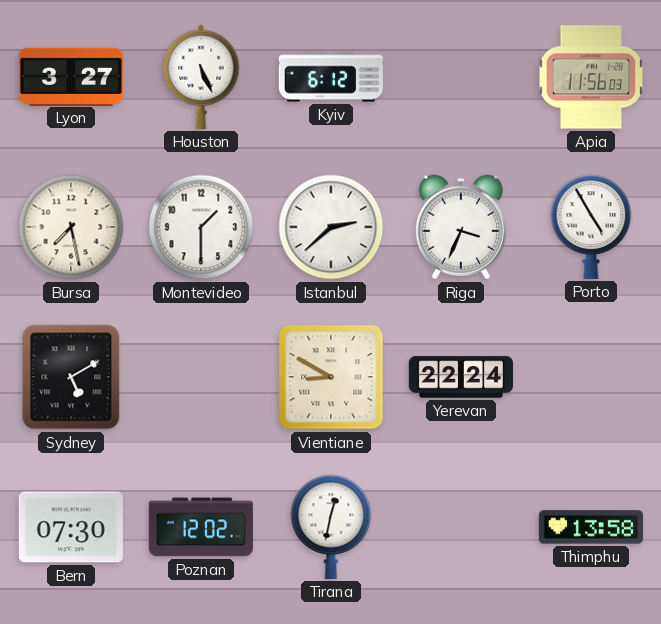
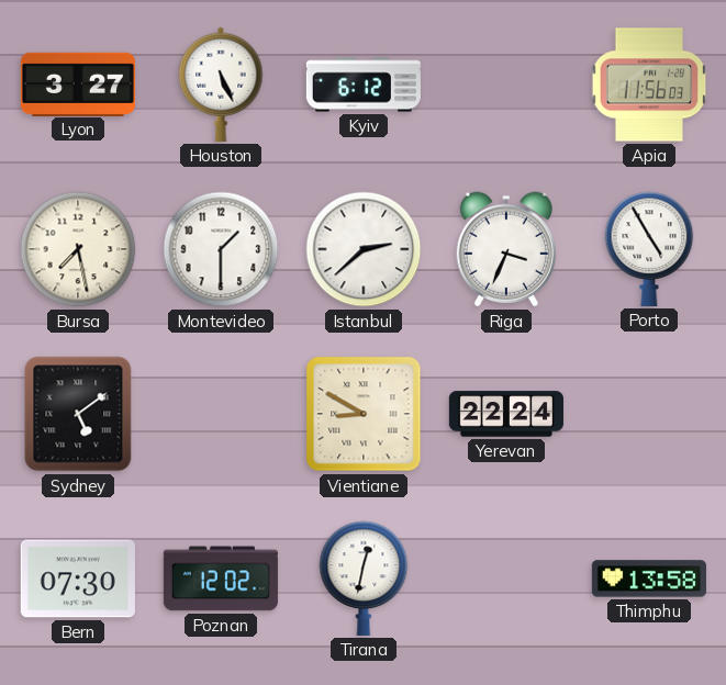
Sydney: 5:10 -> 5:09 (78, 414)
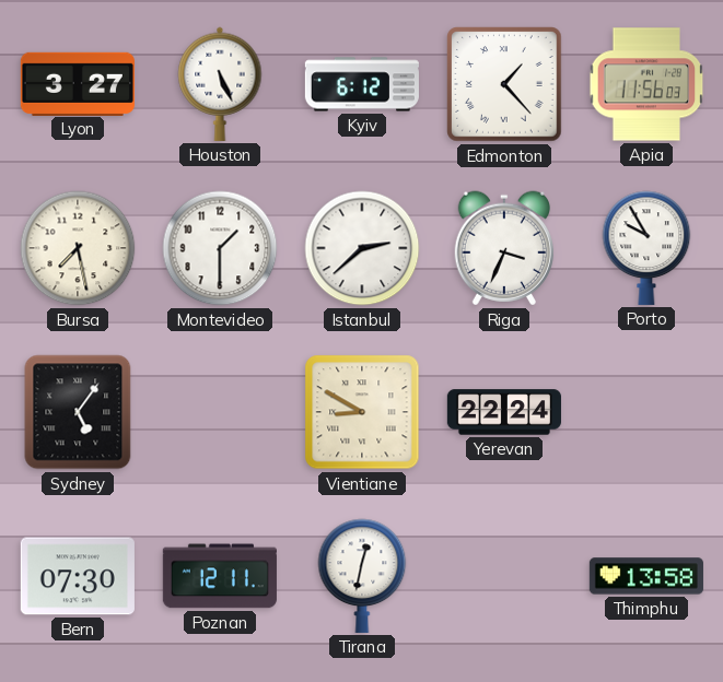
Edmonton: none -> 1:23 (504, 84)
Porto: 4:55 -> 9:55 (646, 248)
Sydney: 5:09 -> 5:06 (78, 412)
Poznan: 12:02 -> 12:11 (220, 576)
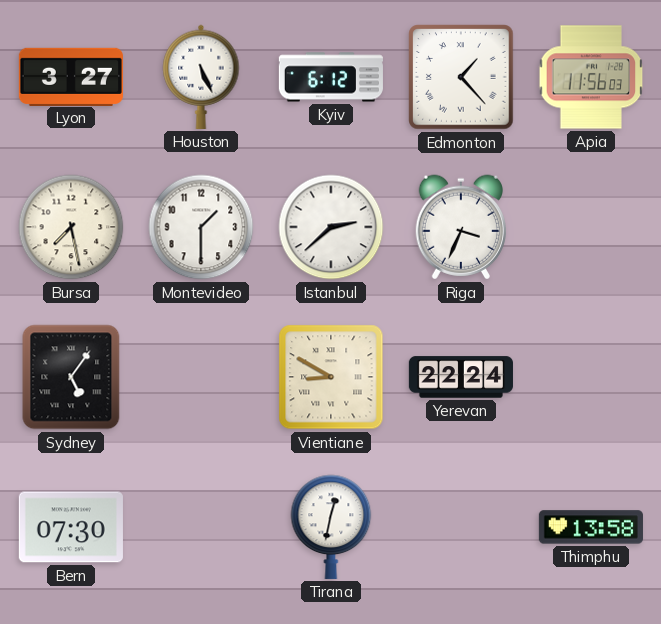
Porto: 9:55 -> none (646, 248)
Poznan: 12:11 -> none (220, 576)
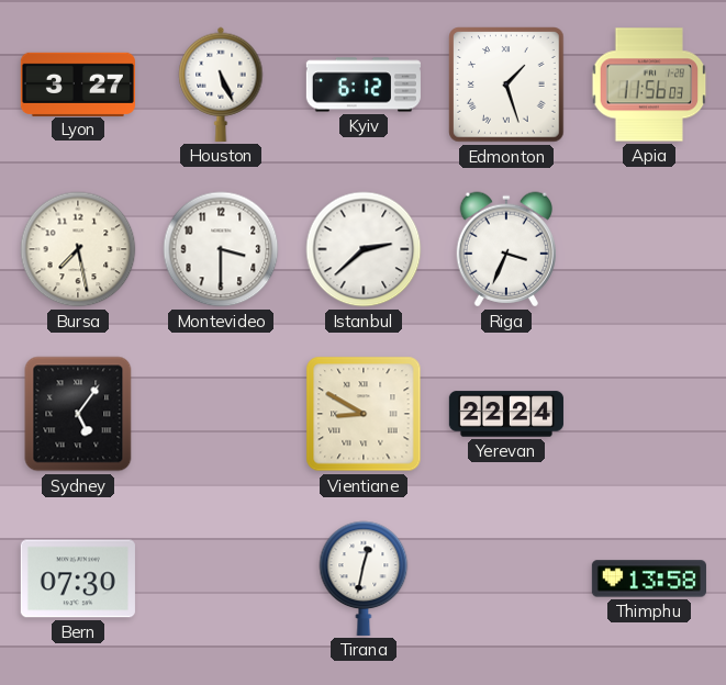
Edmonton: 1:23 -> 1:27 (506, 85)
Montevideo: 1:30 -> 3:30 (221, 249)
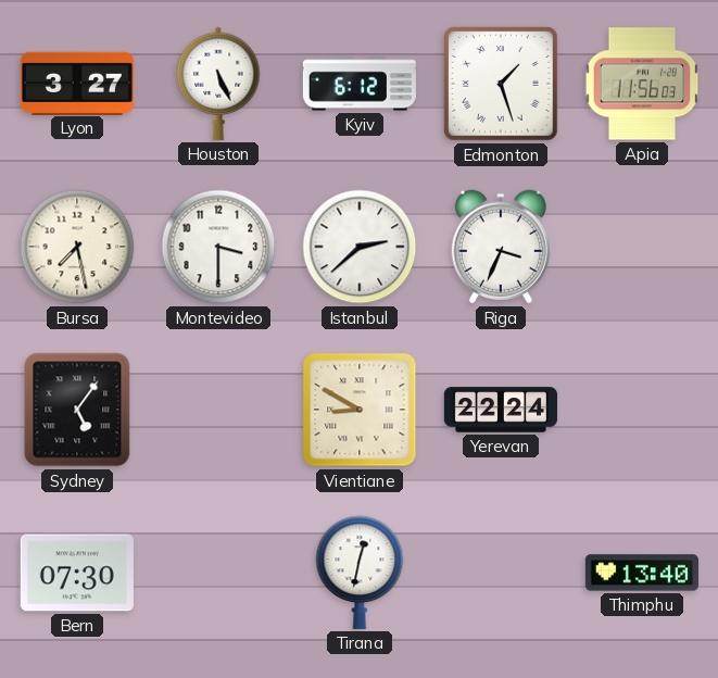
Thimphu: 13:58 -> 13:40 (642, 573)
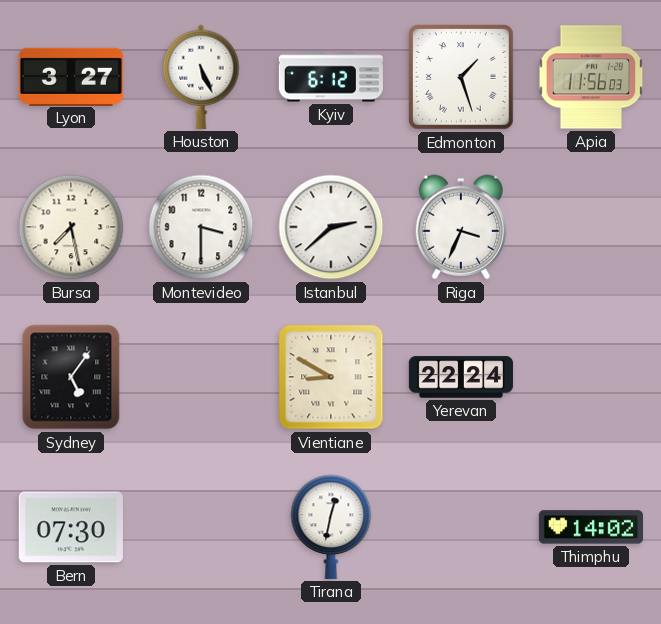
Thimphu: 13:40 -> 14:02 (591, 527)
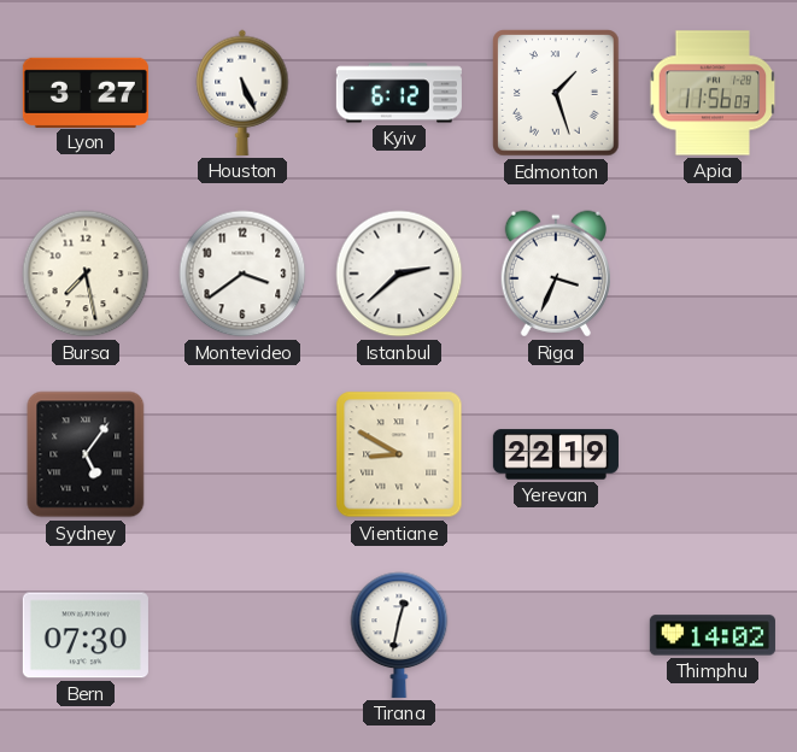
Montevideo: 3:30 -> 3:39 (242, 274)
Yerevan: 22:24 -> 22:19 (556, 454)
